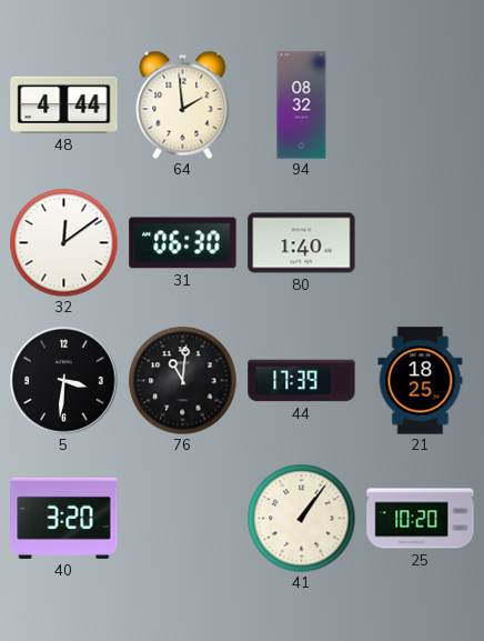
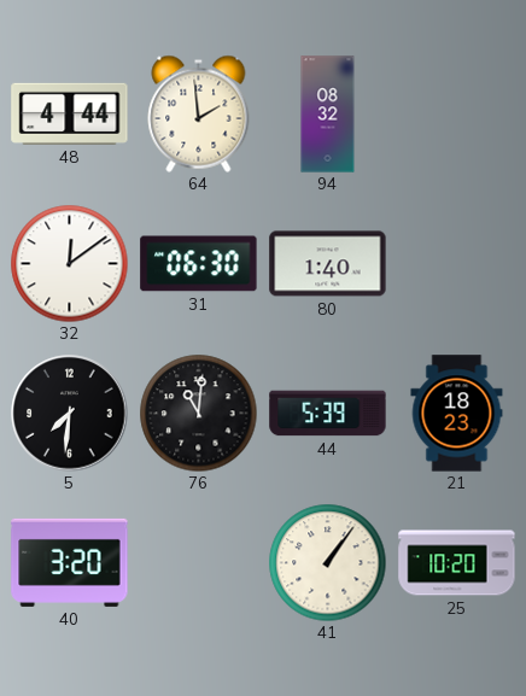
5: 3:31 -> 7:31 (70, 414)
44: 17:39 -> 5:39 (328, 414)
21: 18:25 -> 18:23 (457, 414)
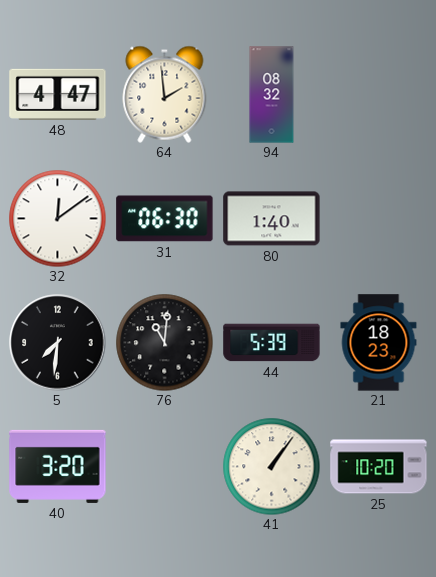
48: 4:44 -> 4:47 (58, 94)
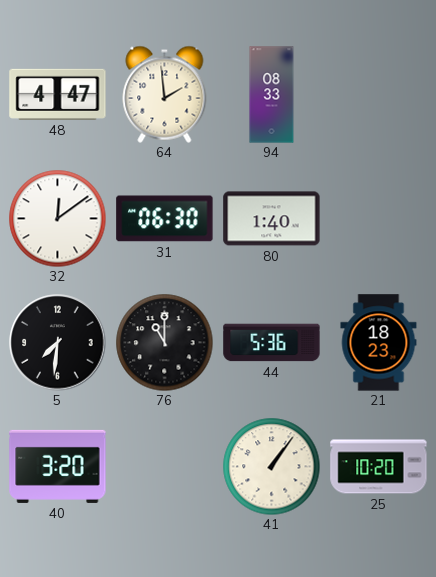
94: 08:32 -> 08:33 (272, 95)
76: 11:01 -> 11:00 (164, 342)
44: 5:39 -> 5:36 (272, 343)
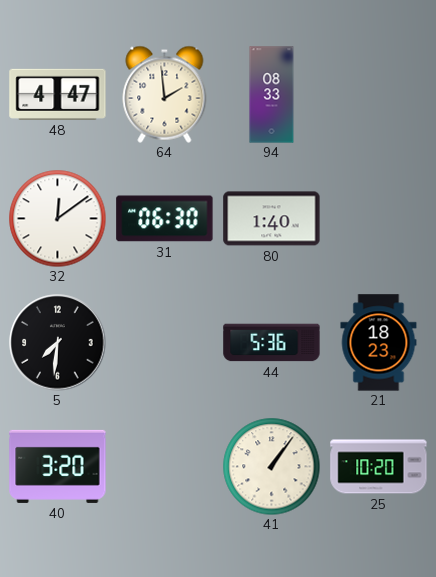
76: 11:00 -> none (164, 342)
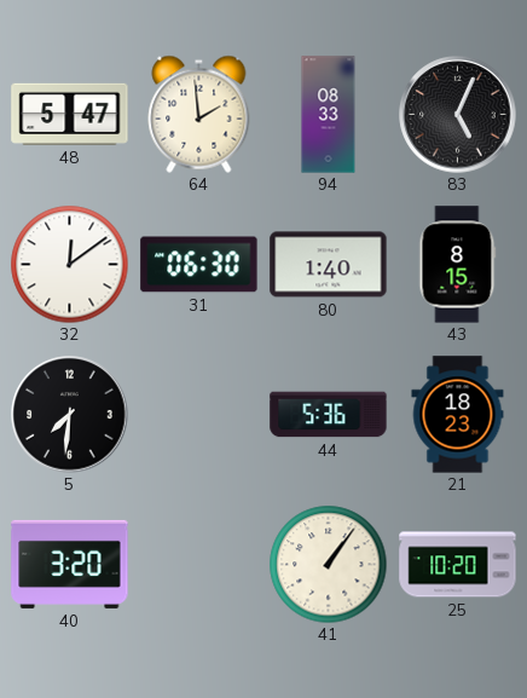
48: 4:47 -> 5:47 (70, 114)
83: none -> 5:04 (458, 115)
43: none -> 8:15 (458, 265)
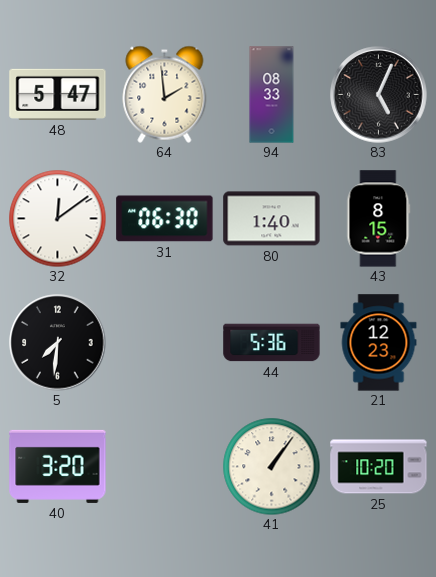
21: 18:23 -> 12:23 (379, 343)
